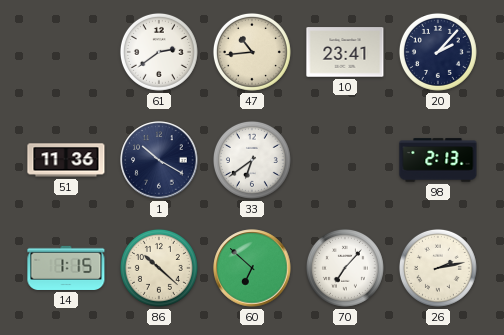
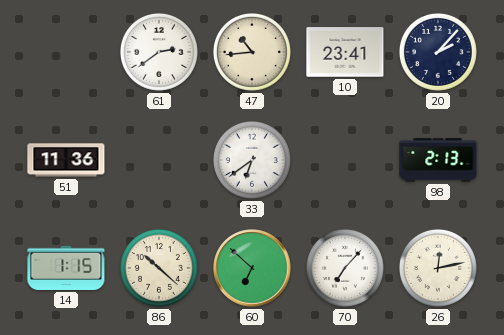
1: 10:20 -> none (159, 160)
26: 2:13 -> 12:13 (438, 268)
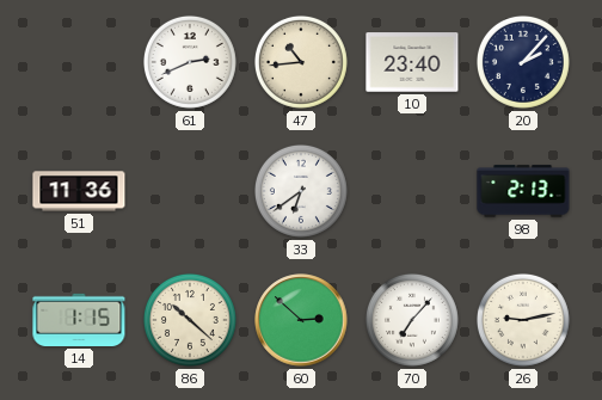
61: 2:39 -> 2:41 (190, 62)
10: 23:41 -> 23:40 (412, 62)
60: 6:52 -> 2:52 (301, 320)
26: 12:13 -> 9:13 (523, 320)
